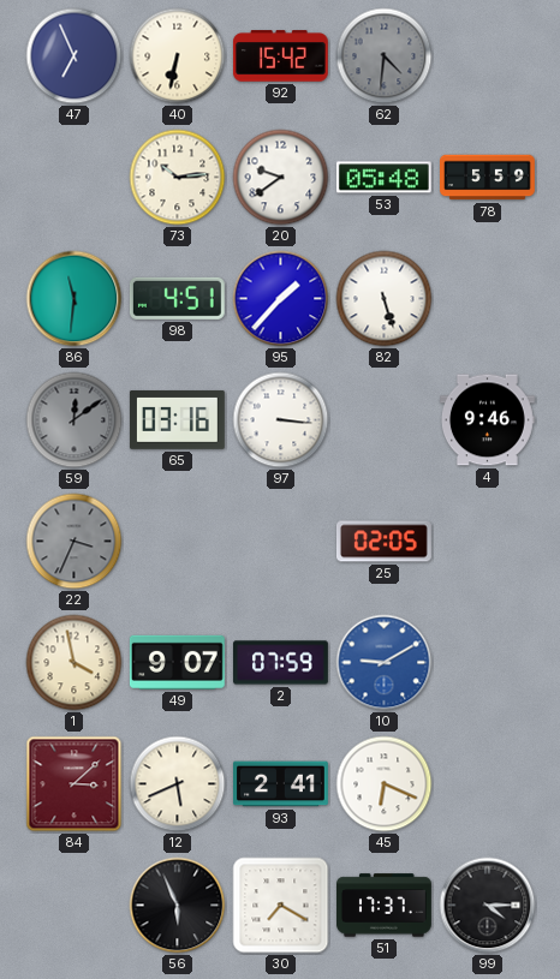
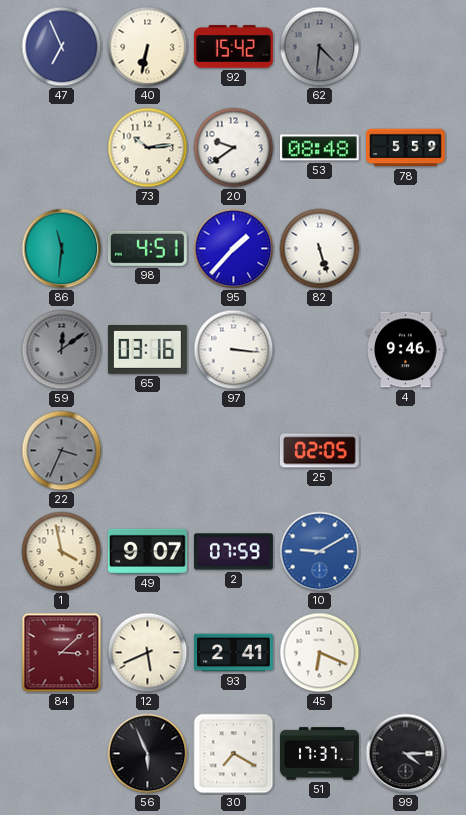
53: 05:48 -> 08:48 (319, 148)
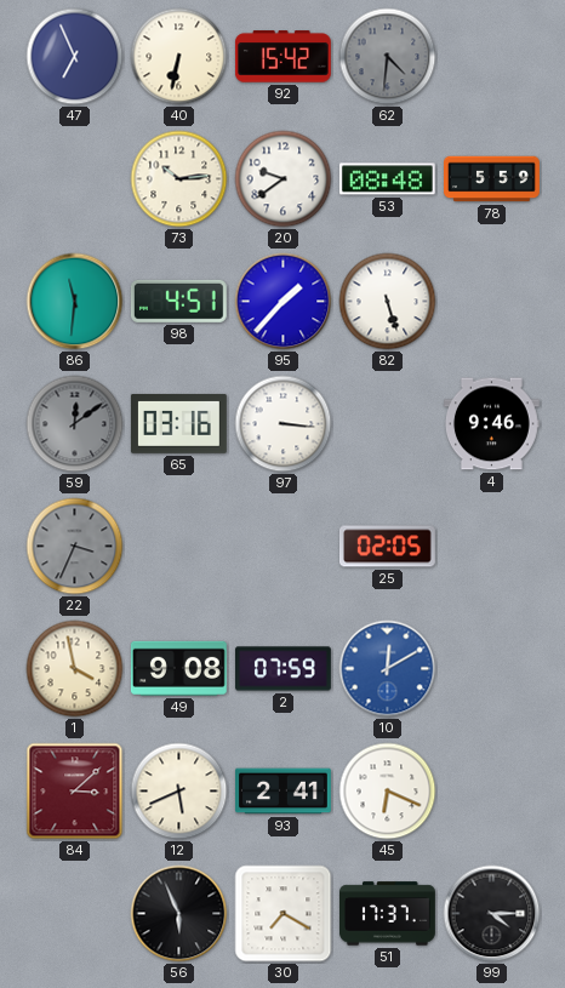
49: 9:07 -> 9:08 (178, 668)
10: 9:10 -> 12:10 (388, 669)
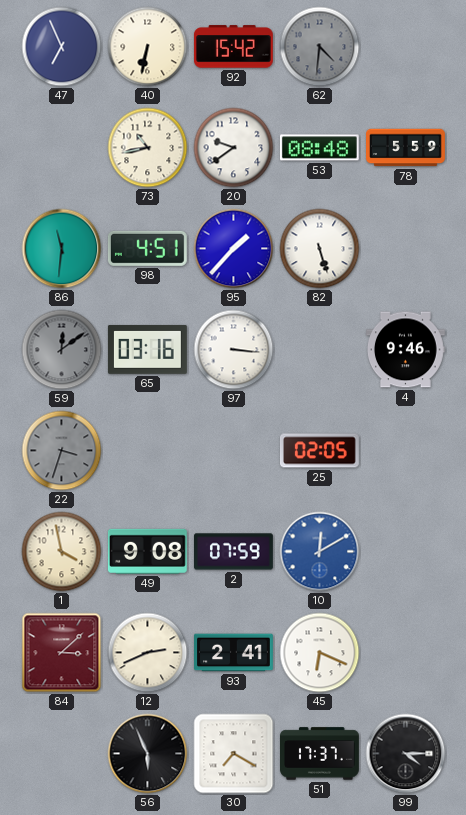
73: 10:14 -> 10:43 (148, 148)
22: 3:34 -> 3:33 (62, 451)
12: 5:41 -> 2:41 (148, 653)
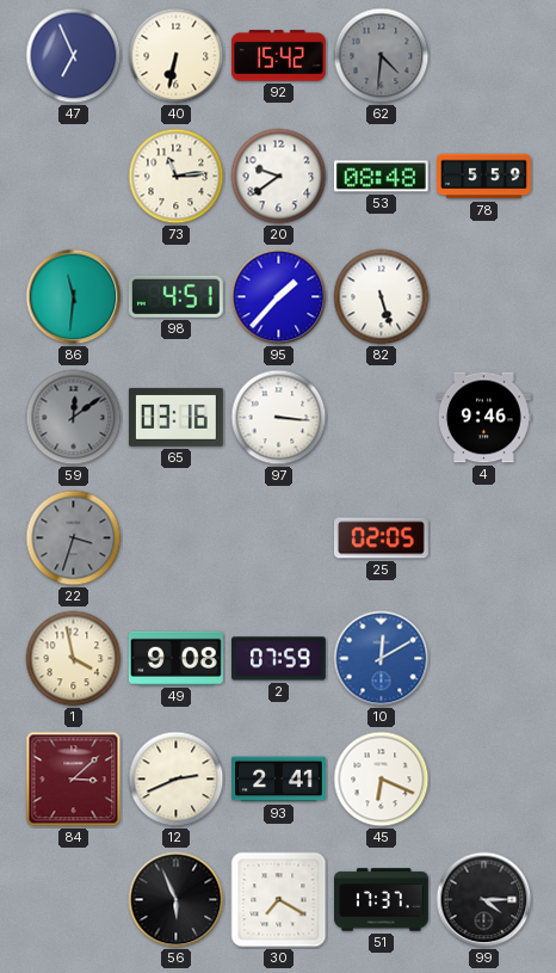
73: 10:43 -> 11:14 (177, 177)
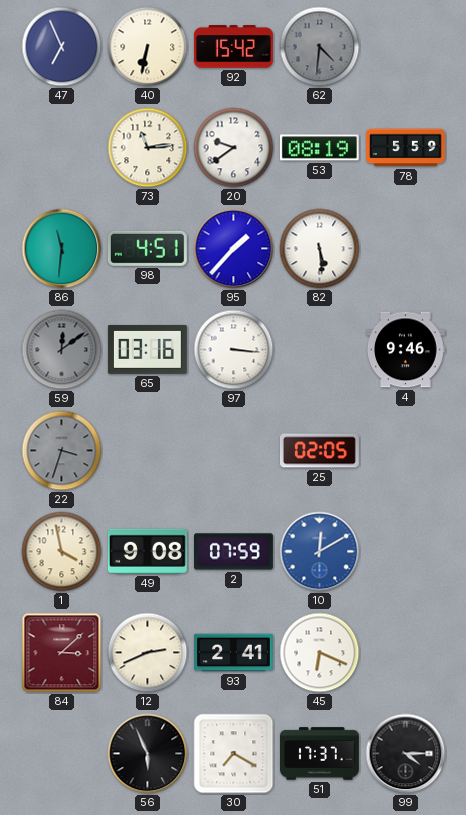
53: 08:48 -> 08:19 (319, 148)
82: 5:27 -> 5:29 (320, 249)
